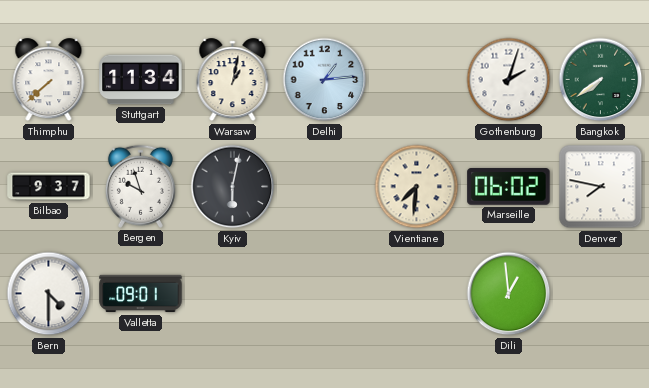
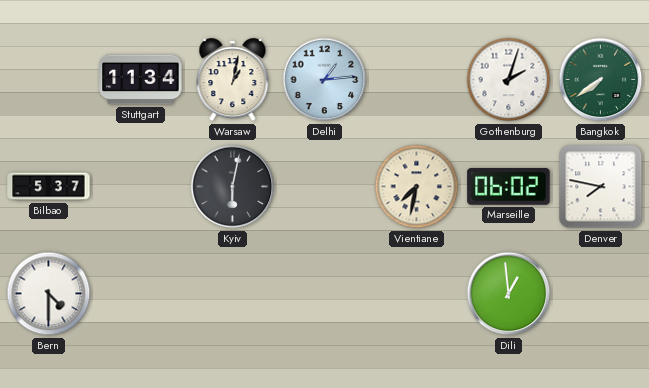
Thimphu: 7:38 -> none (49, 80)
Bilbao: 9:37 -> 5:37 (49, 187)
Bergen: 9:57 -> none (140, 186)
Vientiane: 7:31 -> 7:32 (417, 187)
Valletta: 09:01 -> none (141, 294)
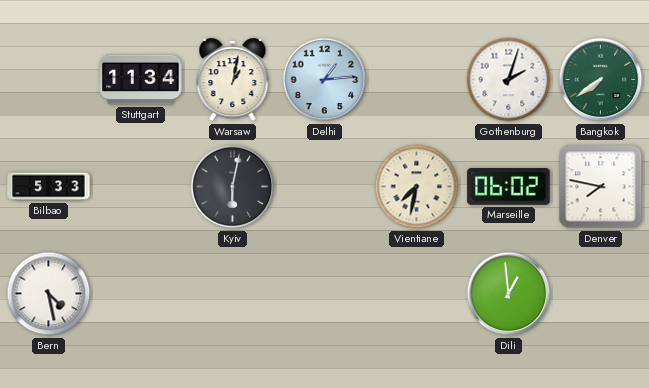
Bilbao: 5:37 -> 5:33 (49, 187)
Bern: 4:30 -> 4:28 (49, 294)
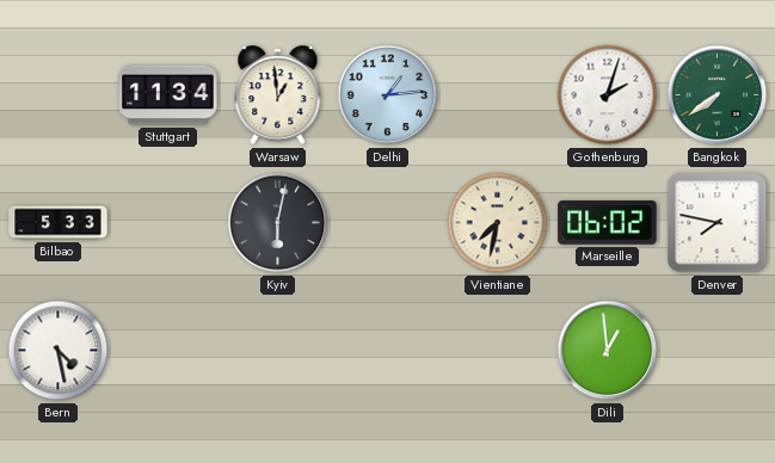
Warsaw: 1:02 -> 12:59 (278, 95)
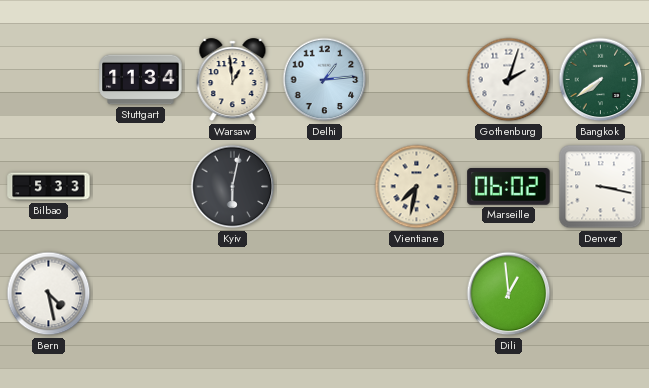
Denver: 7:47 -> 3:17 (601, 187)
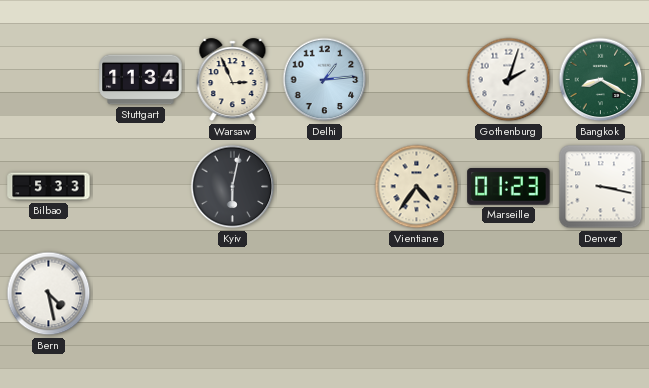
Warsaw: 12:59 -> 2:56 (233, 80)
Bangkok: 7:39 -> 8:20 (601, 80)
Vientiane: 7:32 -> 4:36 (417, 187)
Marseille: 06:02 -> 01:23 (509, 187)
Dili: 12:59 -> none (509, 294)
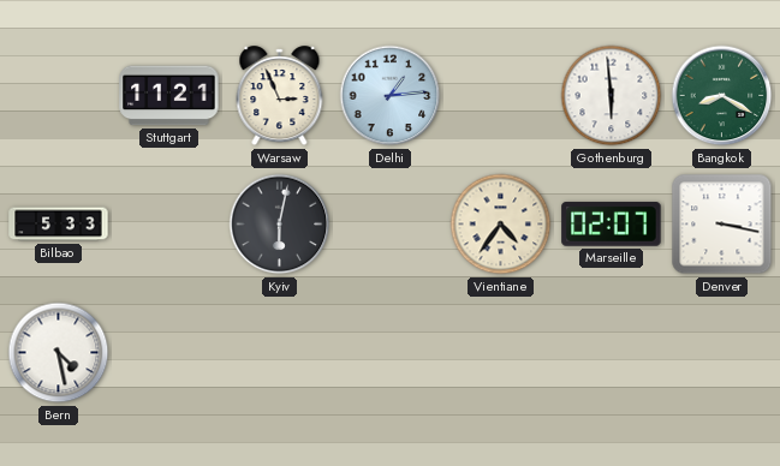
Stuttgart: 11:34 -> 11:21 (169, 96)
Gothenburg: 2:03 -> 5:59 (612, 96)
Marseille: 01:23 -> 02:07 (612, 225)
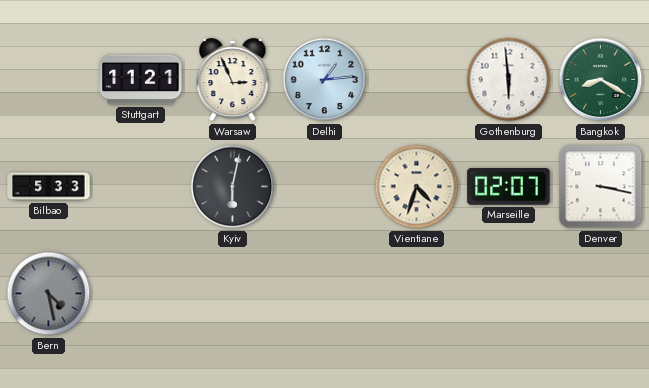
Vientiane: 4:36 -> 4:33 (417, 187)
Bern dial: white -> grey (49, 294)
